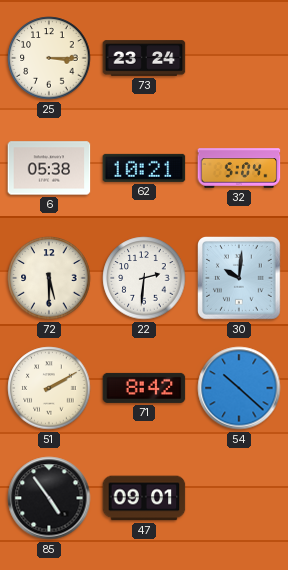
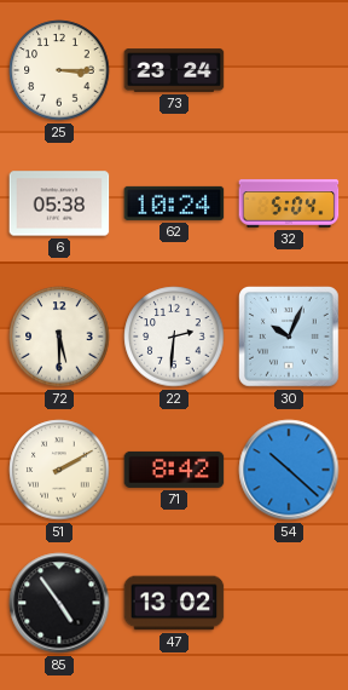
62: 10:21 -> 10:24 (174, 203)
30: 10:01 -> 10:04 (290, 338)
47: 09:01 -> 13:02 (174, 603)
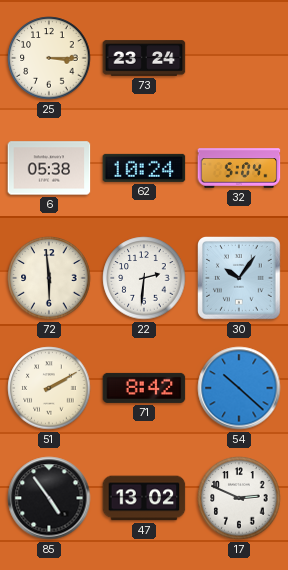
72: 5:30 -> 5:59 (49, 278)
30: 10:04 -> 10:06 (240, 279)
17: none -> 2:49 (239, 498)
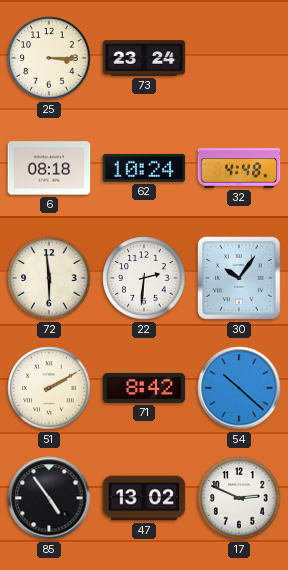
6: 05:38 -> 08:18 (49, 168)
32: 5:04 -> 4:48 (239, 168)
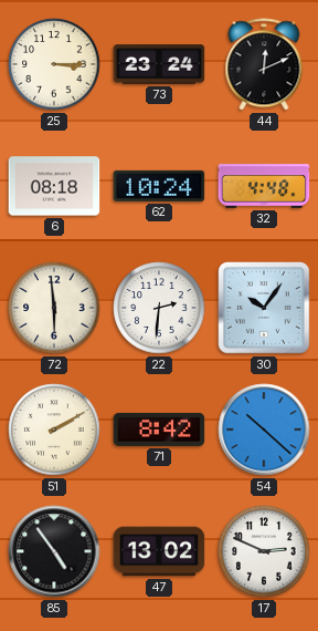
44: none -> 12:11 (264, 64)
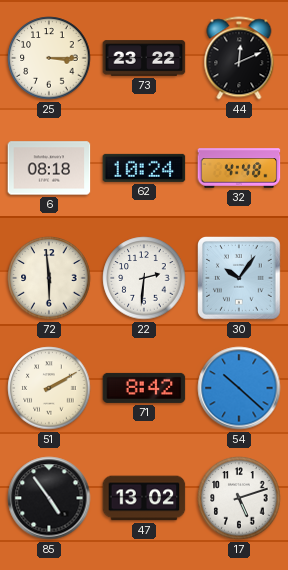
73: 23:24 -> 23:22 (144, 58)
17: 2:49 -> 5:12 (239, 498)
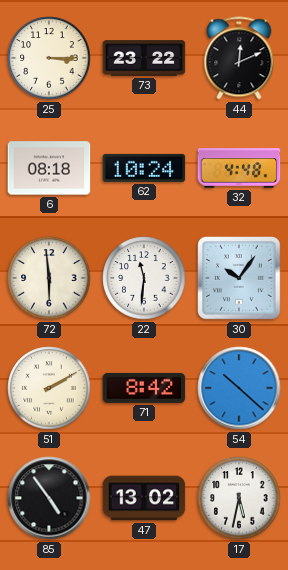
22: 2:31 -> 11:31 (144, 278)
17: 5:12 -> 5:32 (239, 498)
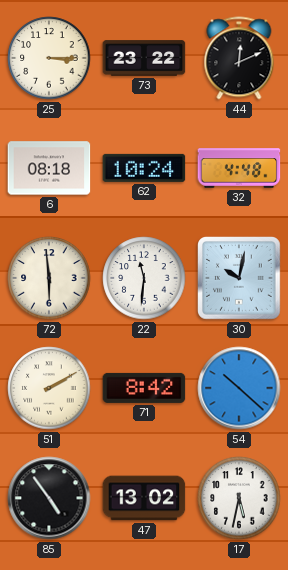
30: 10:06 -> 10:02 (240, 279)
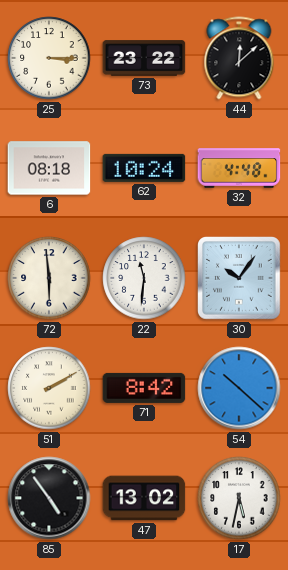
44: 12:11 -> 12:08 (239, 58)
30: 10:02 -> 10:06 (240, 279)
